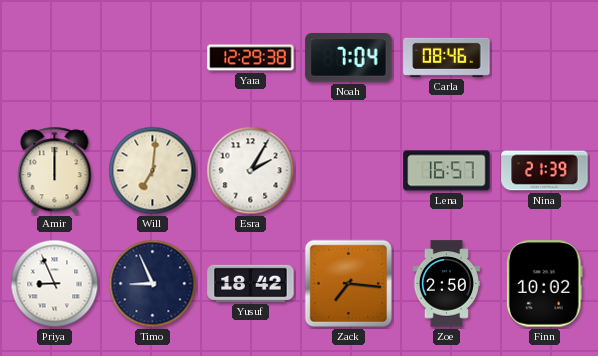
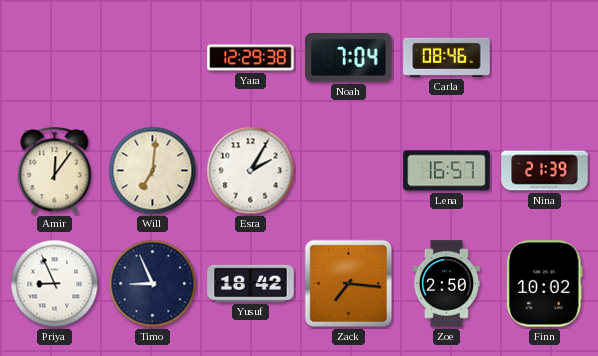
Amir: 12:00 -> 12:06 (55, 171)
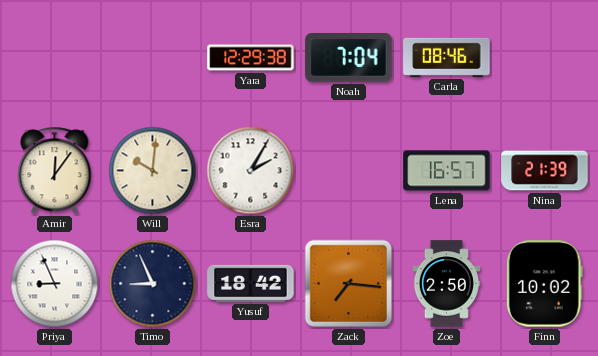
Will: 7:01 -> 10:01 (153, 171)
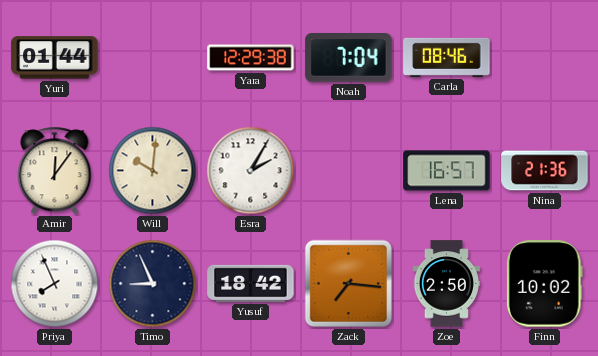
Yuri: none -> 01:44 (55, 58)
Nina: 21:39 -> 21:36 (545, 171)
Priya: 8:56 -> 7:56 (55, 284)
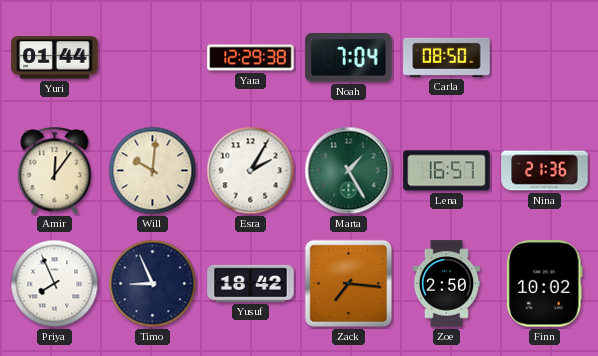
Carla: 08:46 -> 08:50 (447, 57)
Marta: none -> 1:25 (349, 171)
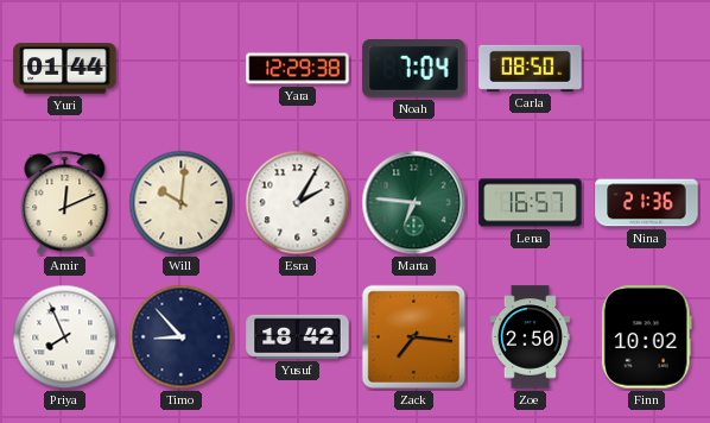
Amir: 12:06 -> 12:11 (65, 203)
Marta: 1:25 -> 6:46 (414, 203)
Timo: 8:56 -> 8:53 (182, 337)
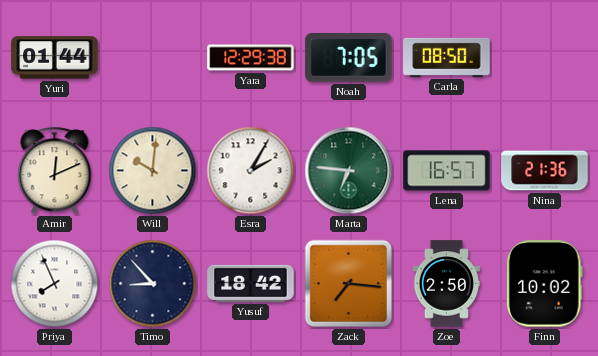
Noah: 7:04 -> 7:05 (349, 58)
